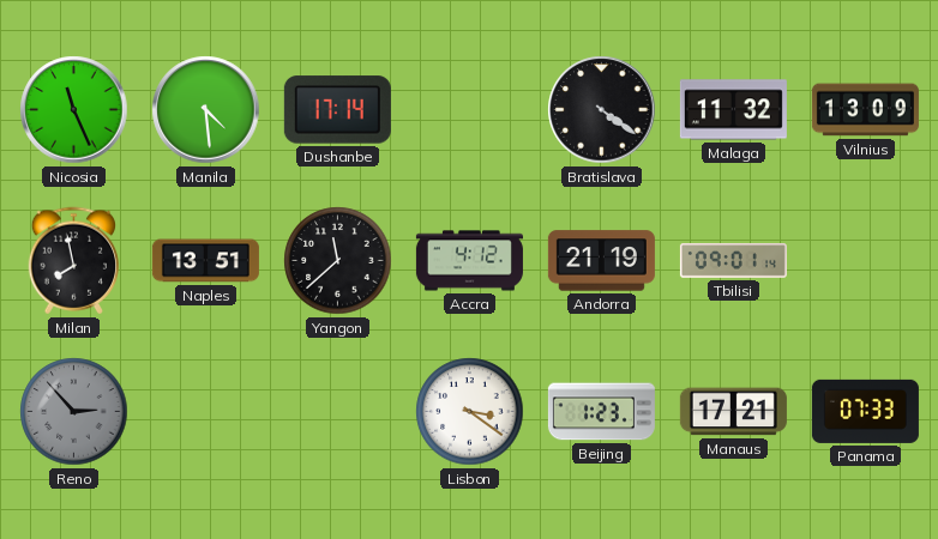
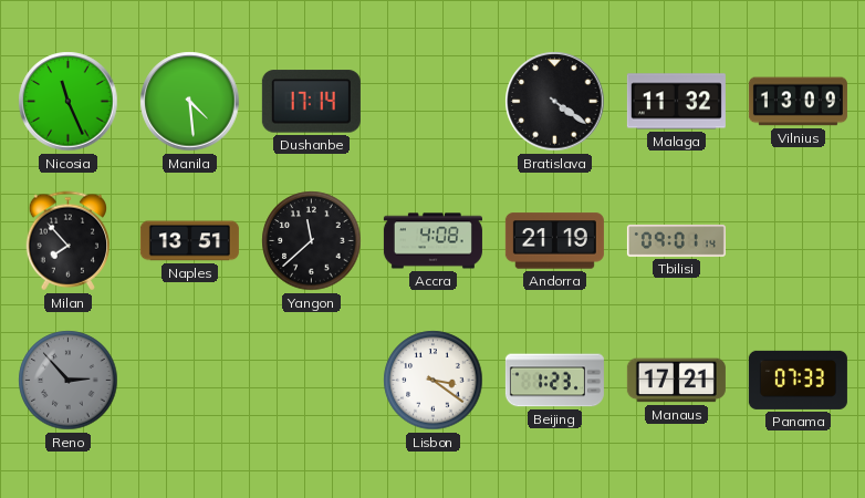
Milan: 7:58 -> 7:53 (69, 241)
Accra: 4:12 -> 4:08 (433, 241)
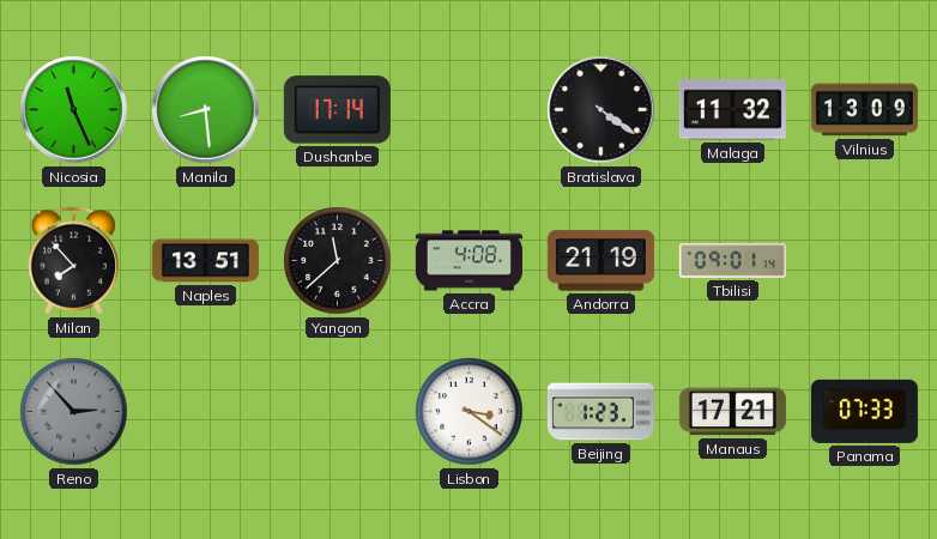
Manila: 4:29 -> 8:29 (206, 110)
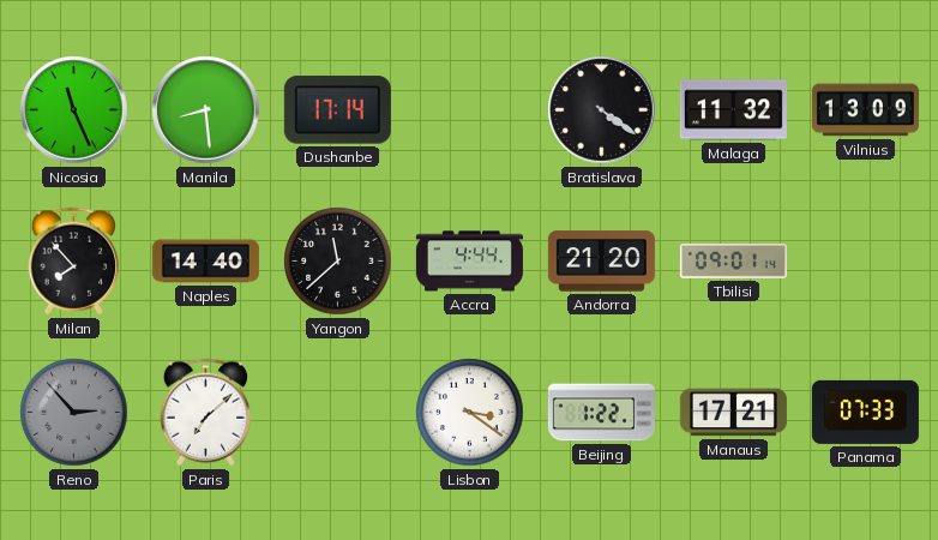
Naples: 13:51 -> 14:40 (205, 262)
Accra: 4:08 -> 4:44 (469, 262)
Andorra: 21:19 -> 21:20 (601, 262)
Paris: none -> 7:08 (206, 413)
Beijing: 1:23 -> 1:22 (601, 413)
